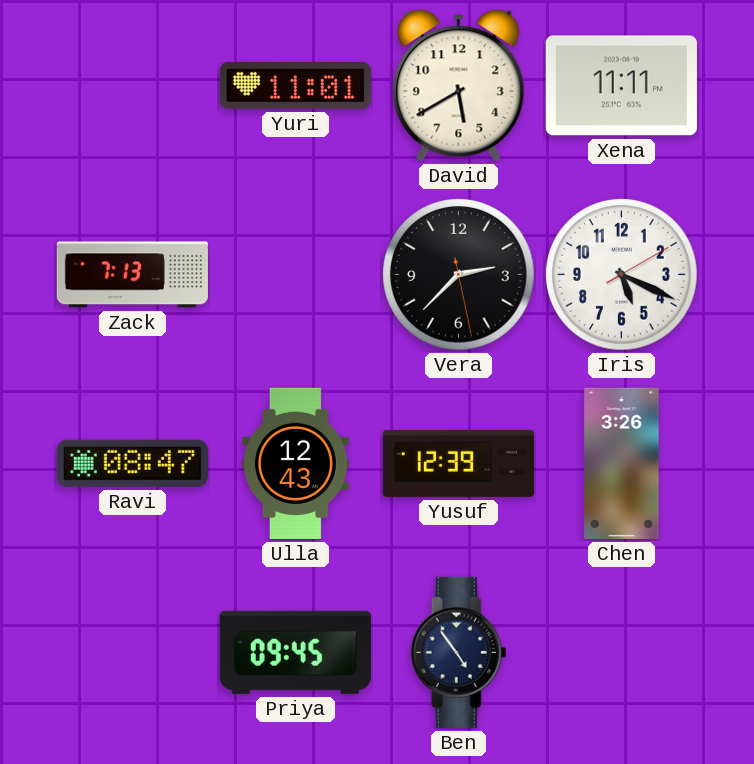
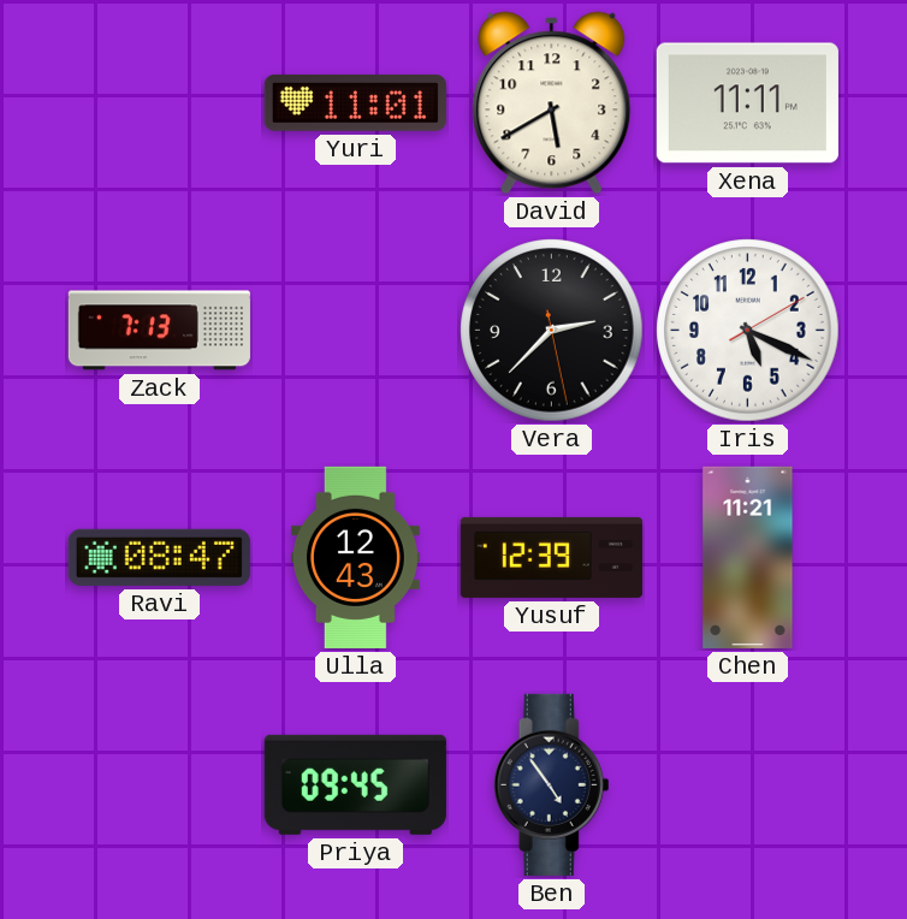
Chen: 3:26 -> 11:21 (748, 557)
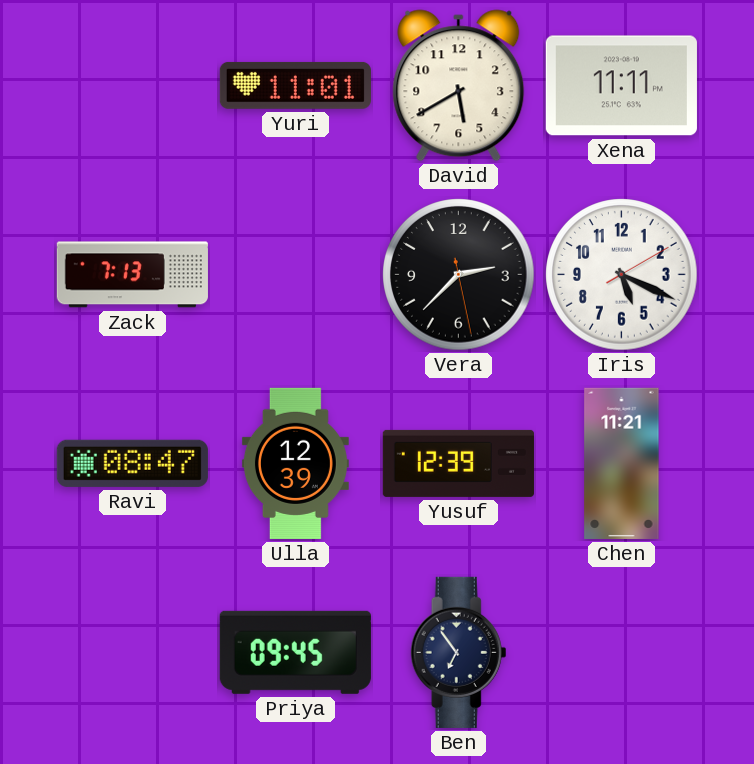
Ulla: 12:43 -> 12:39 (295, 463)
Ben: 4:54 -> 6:54 (459, 652)
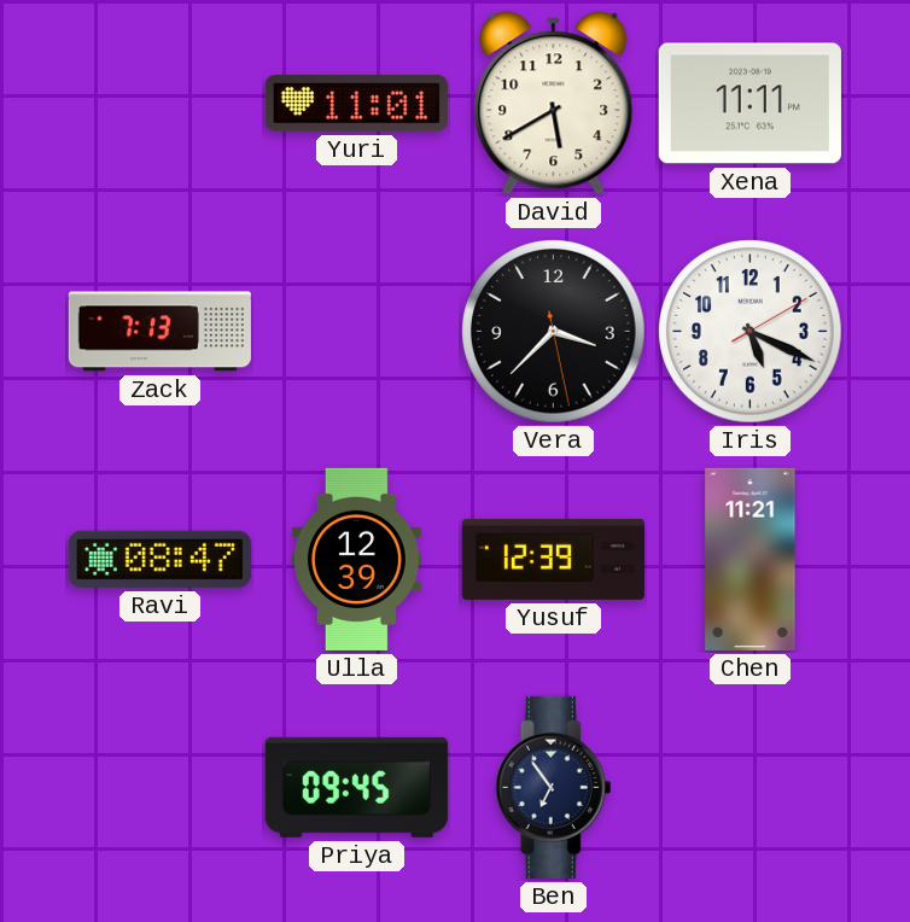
Vera: 2:37 -> 3:37 (554, 332)
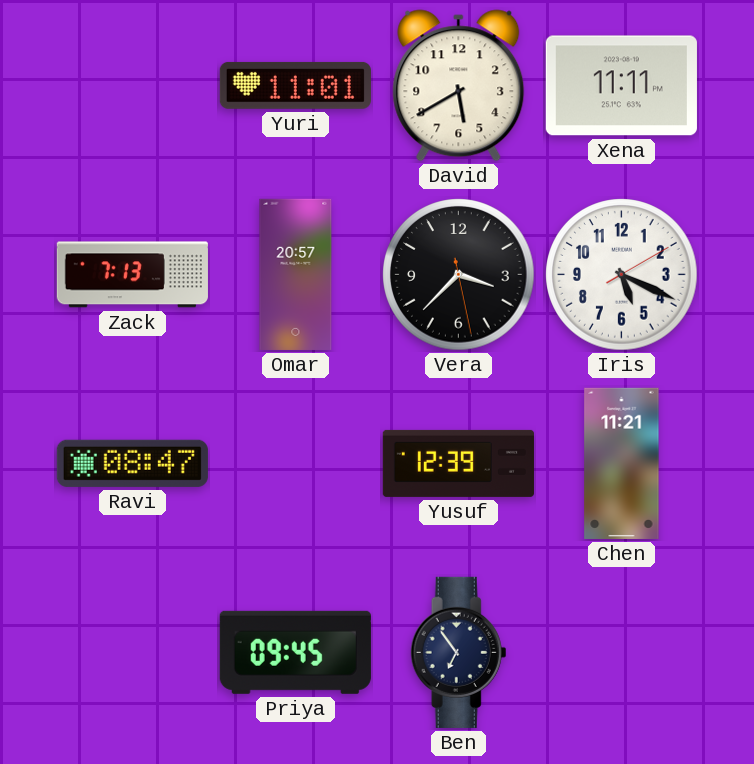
Omar: none -> 20:57 (296, 274)
Ulla: 12:39 -> none (356, 559)
